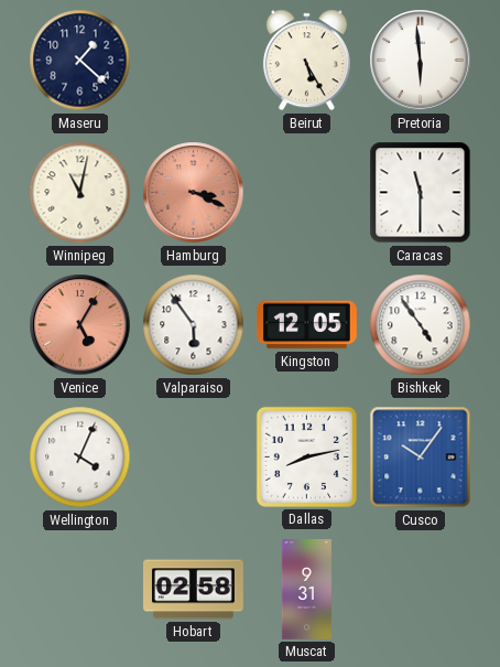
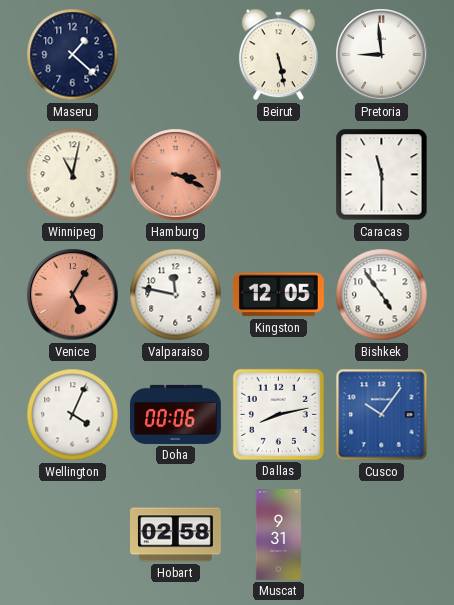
Beirut: 5:25 -> 5:28 (278, 55)
Pretoria: 5:59 -> 8:59 (382, 55)
Valparaiso: 5:54 -> 11:47 (176, 295)
Doha: none -> 00:06 (176, 414)
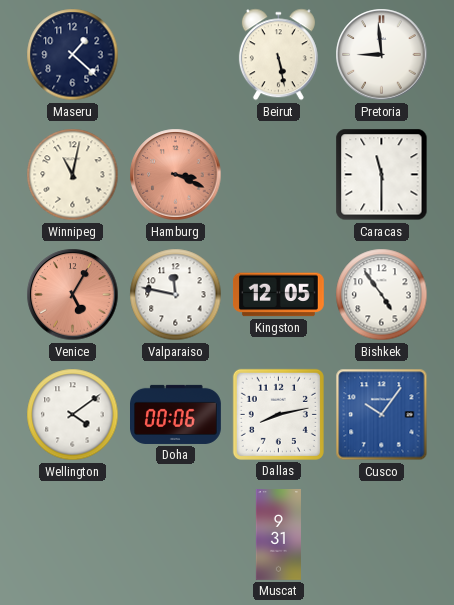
Wellington: 4:04 -> 4:09 (73, 415)
Hobart: 02:58 -> none (176, 535)
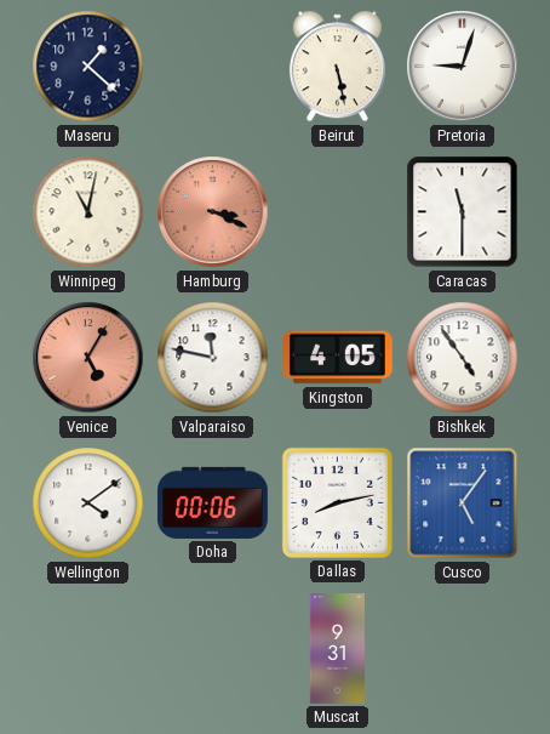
Pretoria: 8:59 -> 9:03 (463, 67)
Kingston: 12:05 -> 4:05 (337, 358)
Cusco: 10:06 -> 5:06 (463, 503)
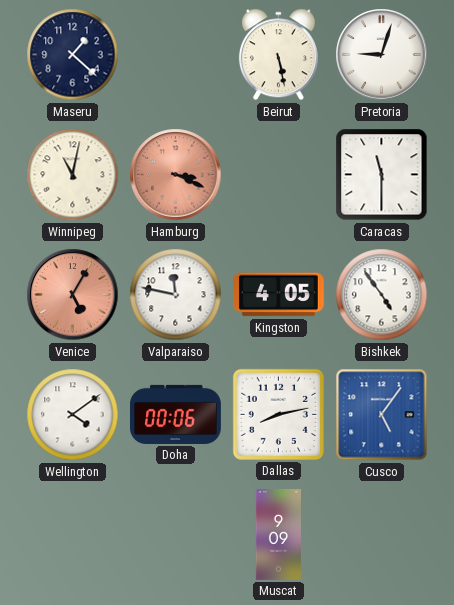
Muscat: 9:31 -> 9:09 (278, 535)
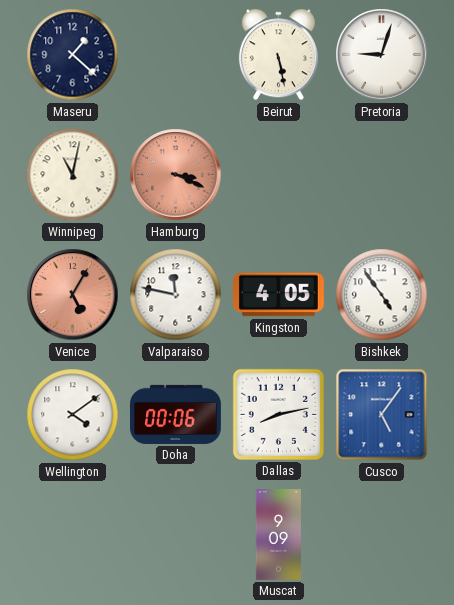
Caracas: 11:30 -> none (382, 175)
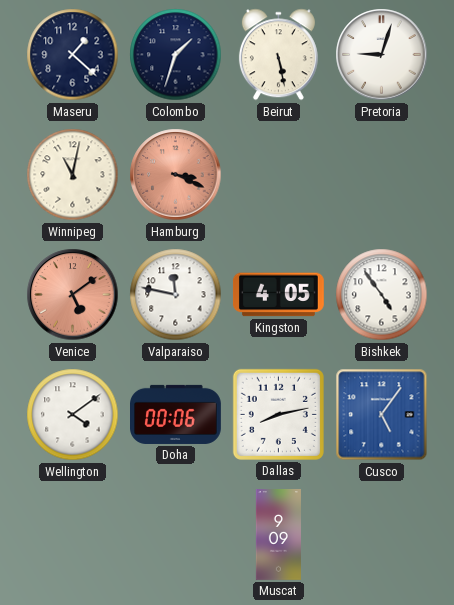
Colombo: none -> 1:33 (176, 55)
Venice: 5:05 -> 5:09 (73, 295)
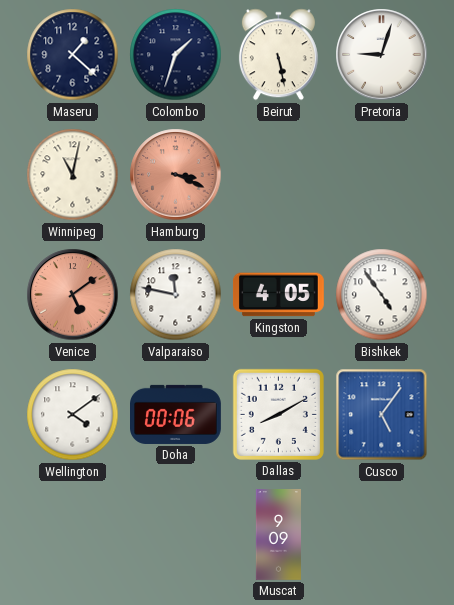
Dallas: 8:13 -> 8:10 (278, 414)
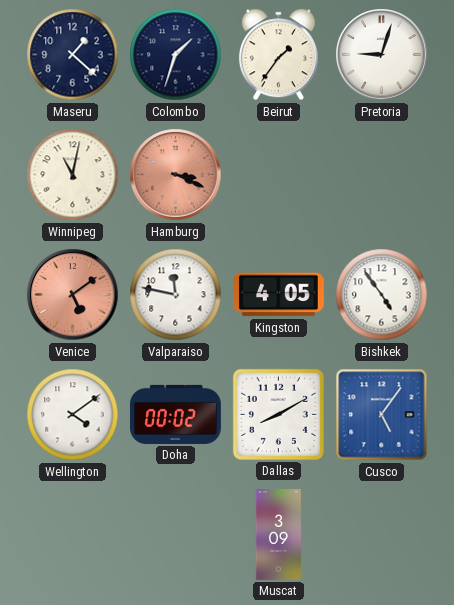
Beirut: 5:28 -> 1:36 (278, 55)
Doha: 00:06 -> 00:02 (176, 414)
Muscat: 9:09 -> 3:09 (278, 535)
